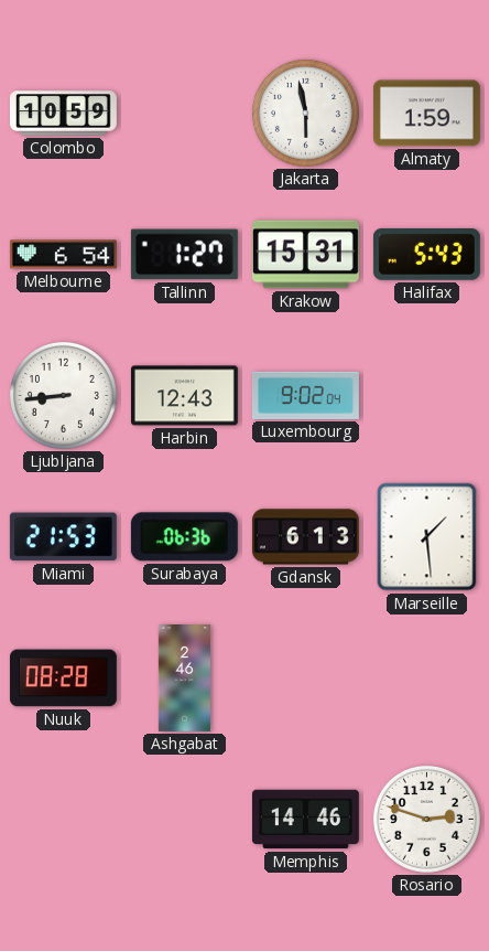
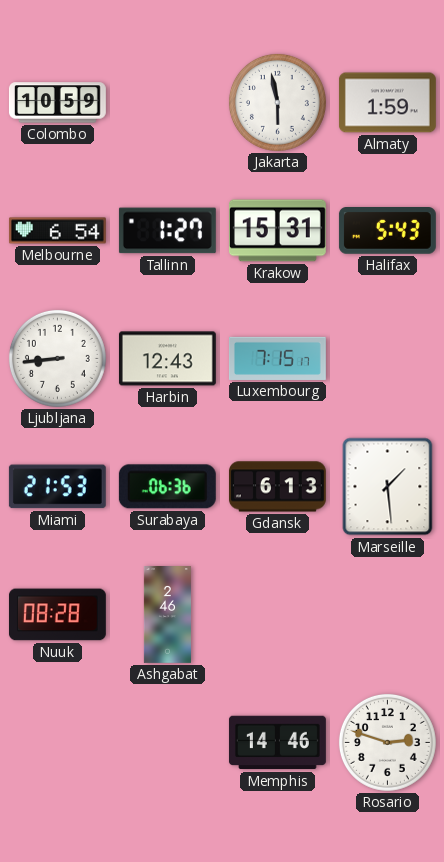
Luxembourg: 9:02 -> 7:15 (277, 358)
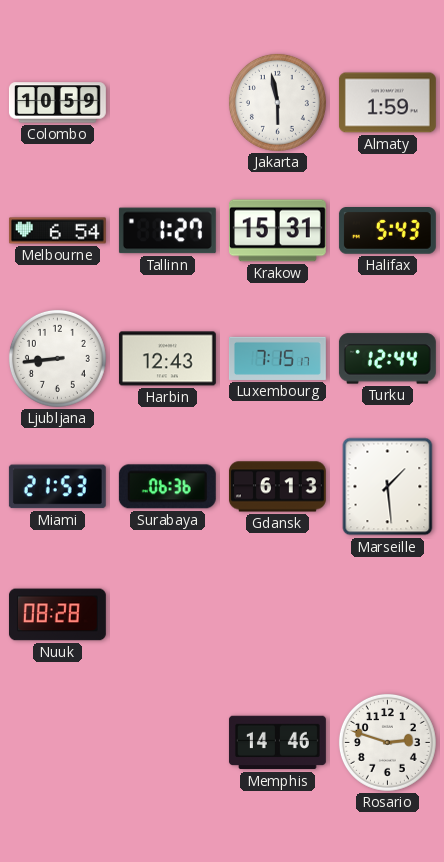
Turku: none -> 12:44 (387, 359)
Ashgabat: 2:46 -> none (167, 615)
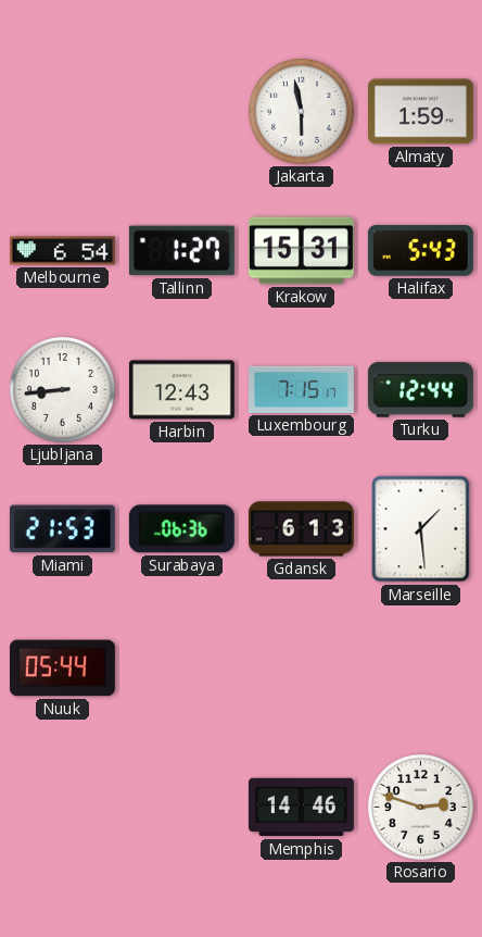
Colombo: 10:59 -> none (57, 103)
Nuuk: 08:28 -> 05:44 (62, 669)
